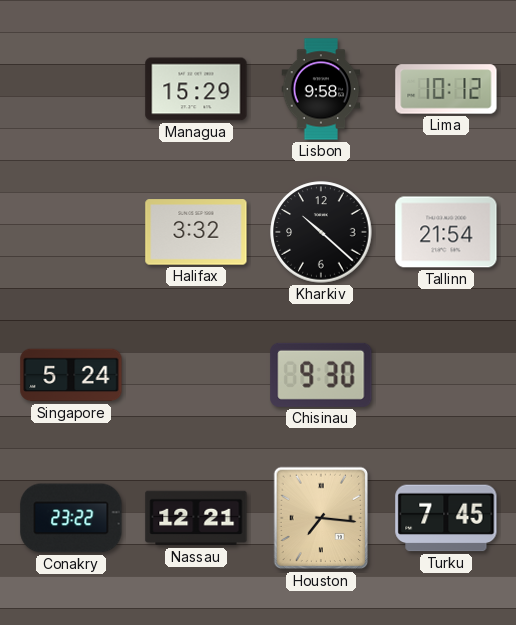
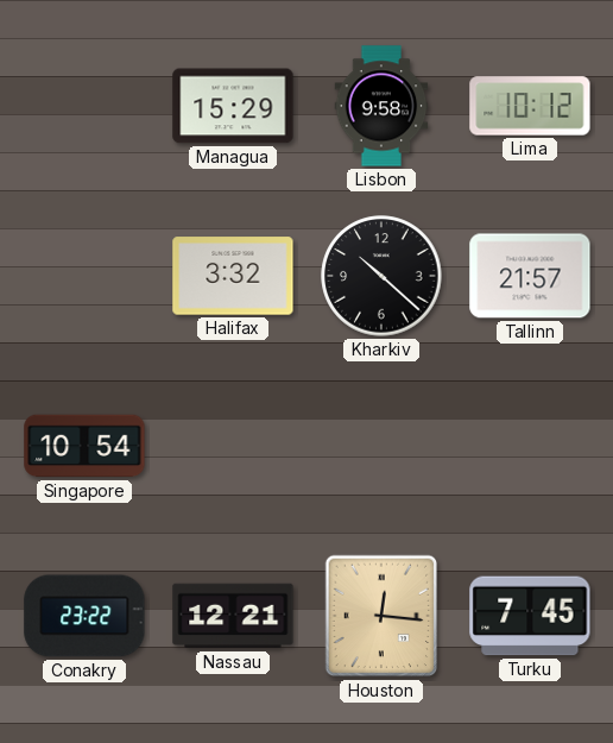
Tallinn: 21:54 -> 21:57 (530, 276)
Singapore: 5:24 -> 10:54 (84, 446)
Chisinau: 9:30 -> none (321, 375)
Houston: 7:16 -> 12:16 (381, 616)
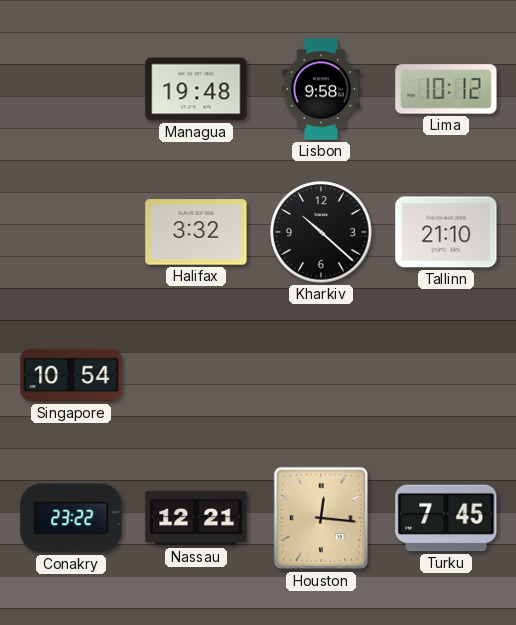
Managua: 15:29 -> 19:48 (196, 89)
Tallinn: 21:57 -> 21:10 (446, 232)
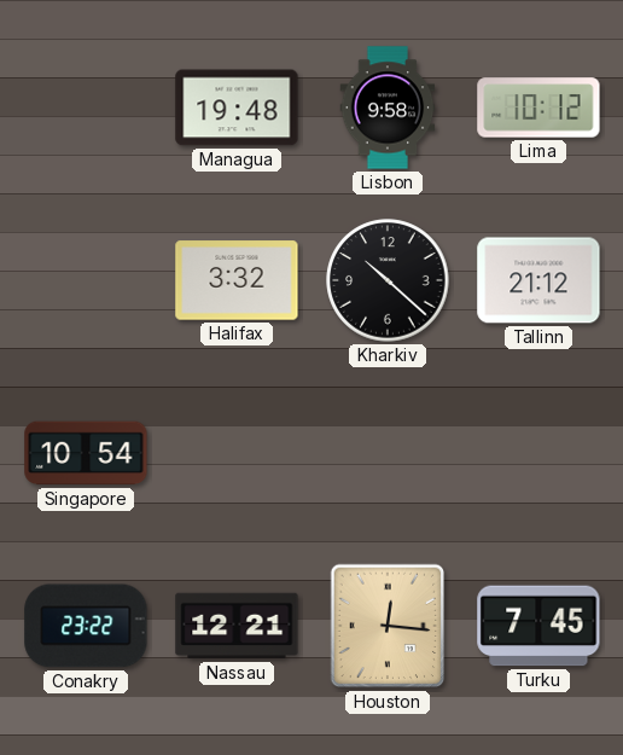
Tallinn: 21:10 -> 21:12 (538, 280)
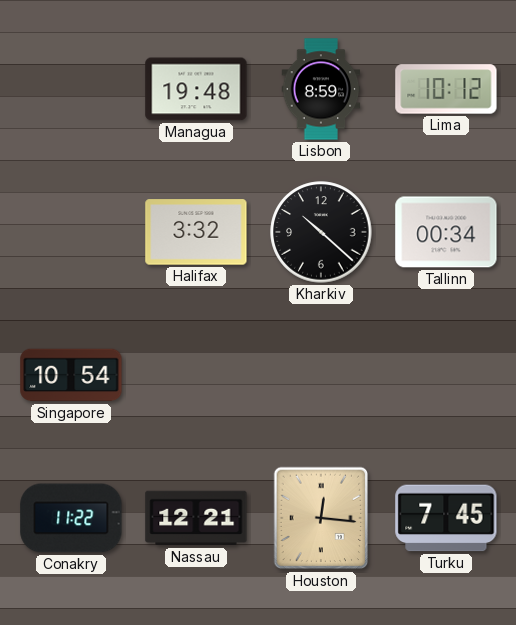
Lisbon: 9:58 -> 8:59 (321, 89)
Tallinn: 21:12 -> 00:34 (446, 232)
Conakry: 23:22 -> 11:22 (71, 518)
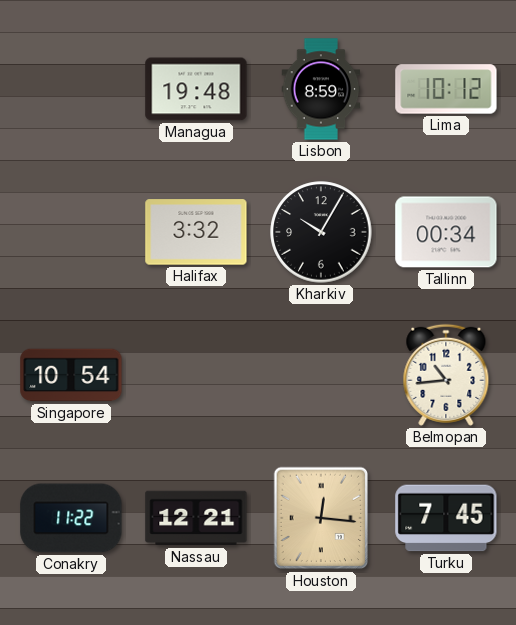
Kharkiv: 10:22 -> 10:05 (321, 232)
Belmopan: none -> 10:44 (446, 375)
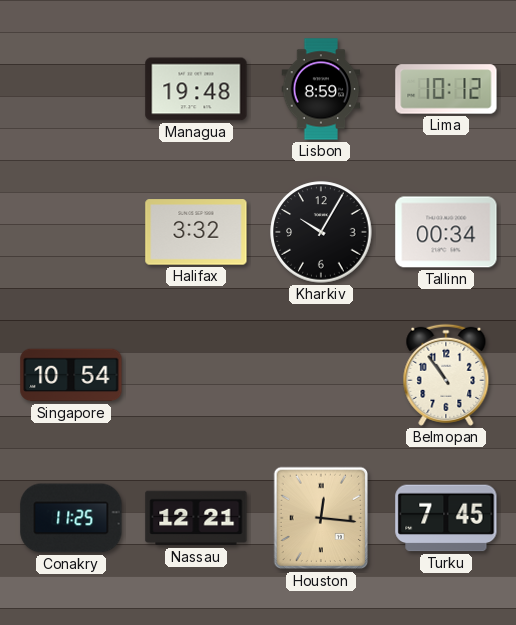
Belmopan: 10:44 -> 10:54 (446, 375)
Conakry: 11:22 -> 11:25 (71, 518)
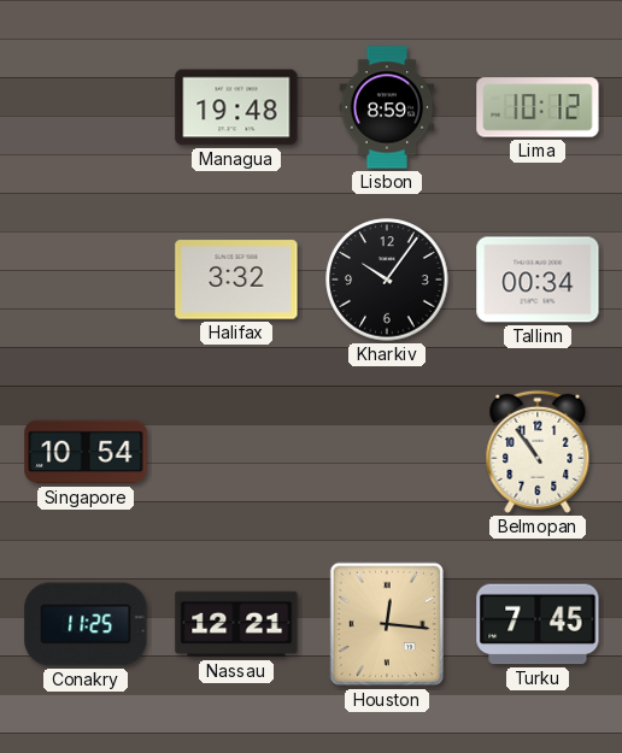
Kharkiv: 10:05 -> 10:06 (387, 280)
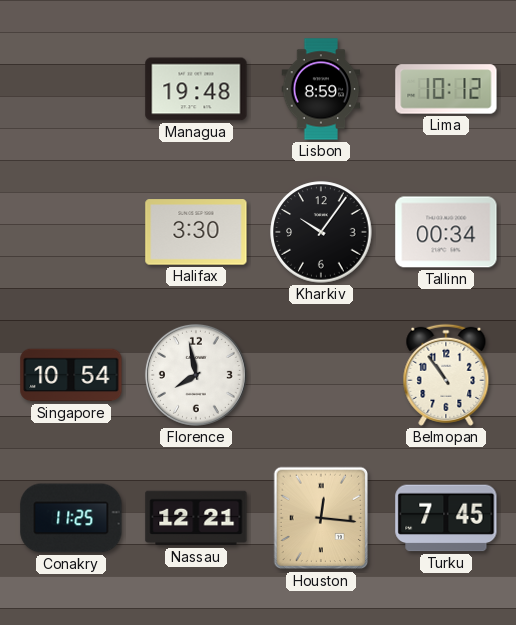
Halifax: 3:32 -> 3:30 (196, 232)
Florence: none -> 7:58 (196, 375)
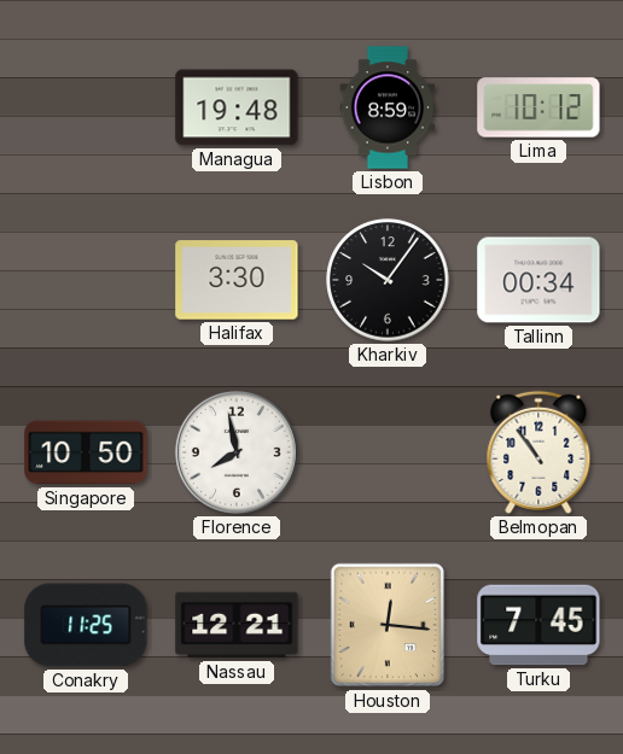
Singapore: 10:54 -> 10:50 (86, 452)
